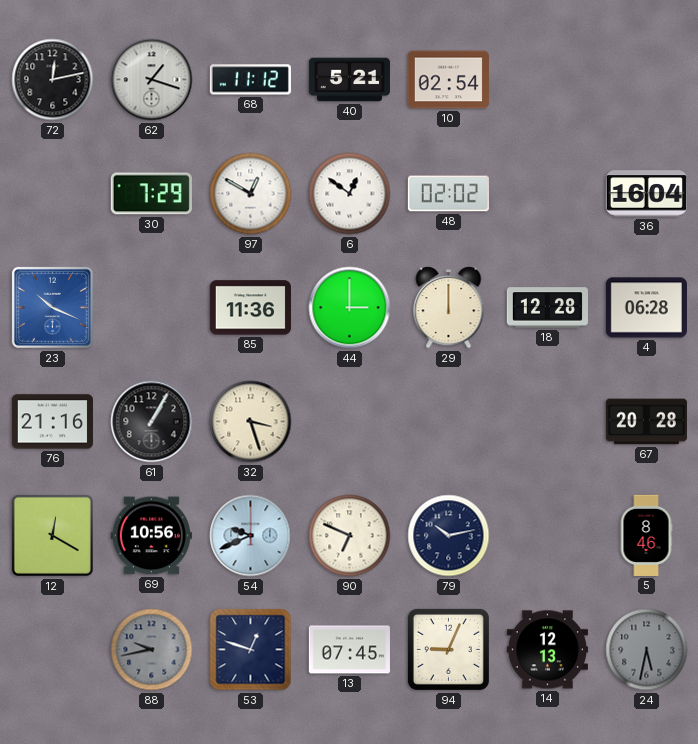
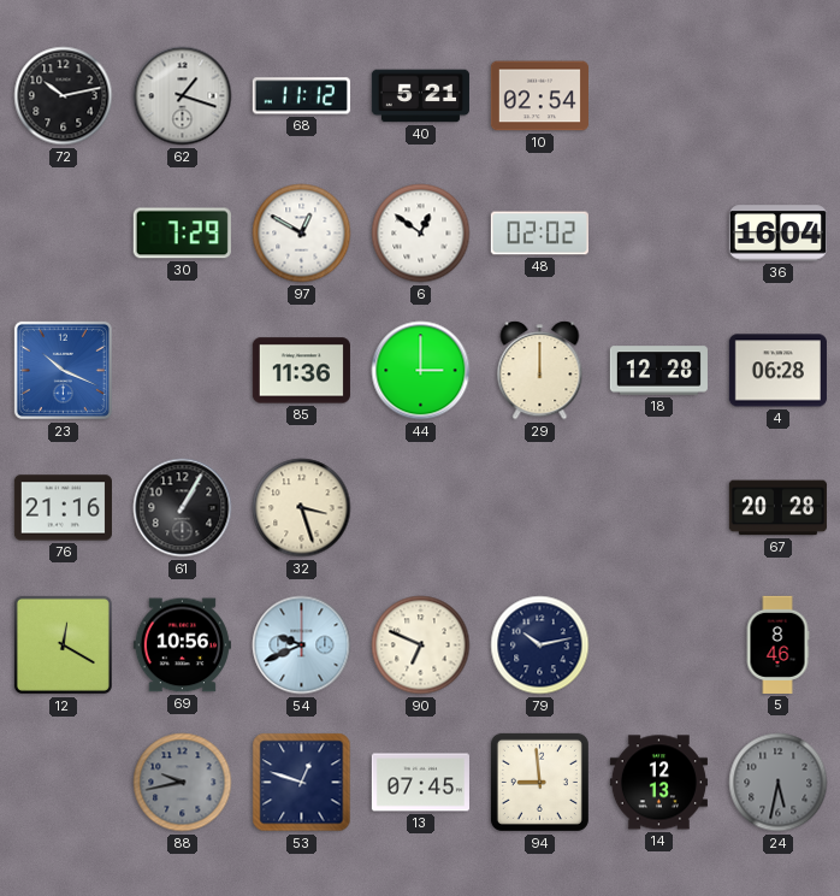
72: 12:13 -> 10:13 (64, 96)
94: 9:04 -> 8:59 (539, 782)
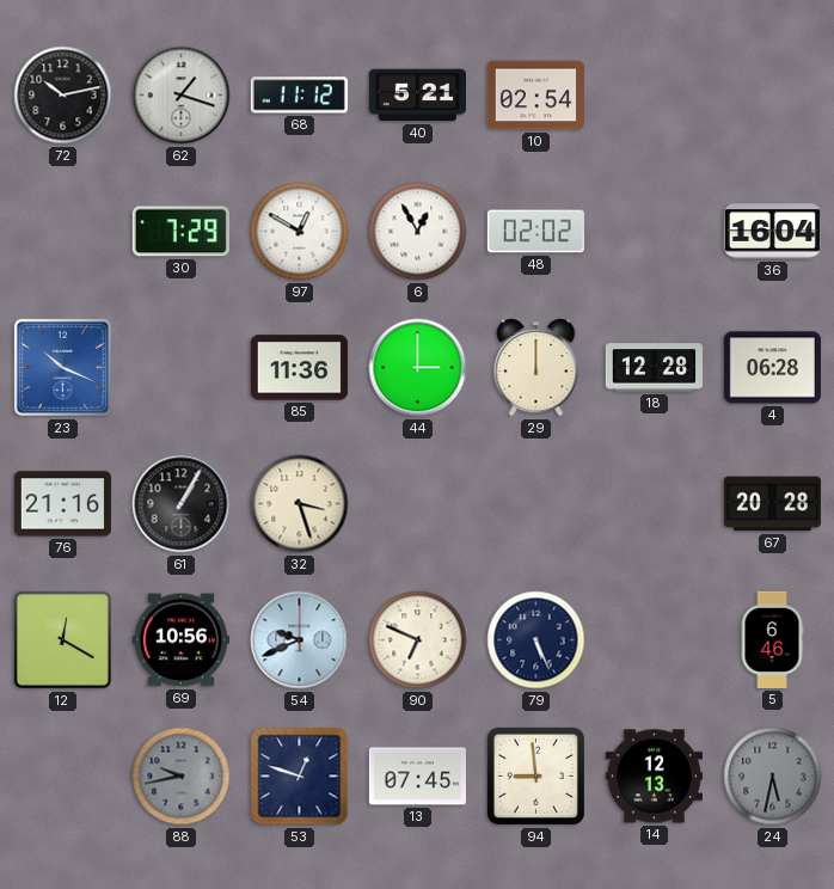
6: 12:51 -> 12:55 (418, 232)
79: 10:13 -> 5:26 (536, 640)
5: 8:46 -> 6:46 (772, 639)
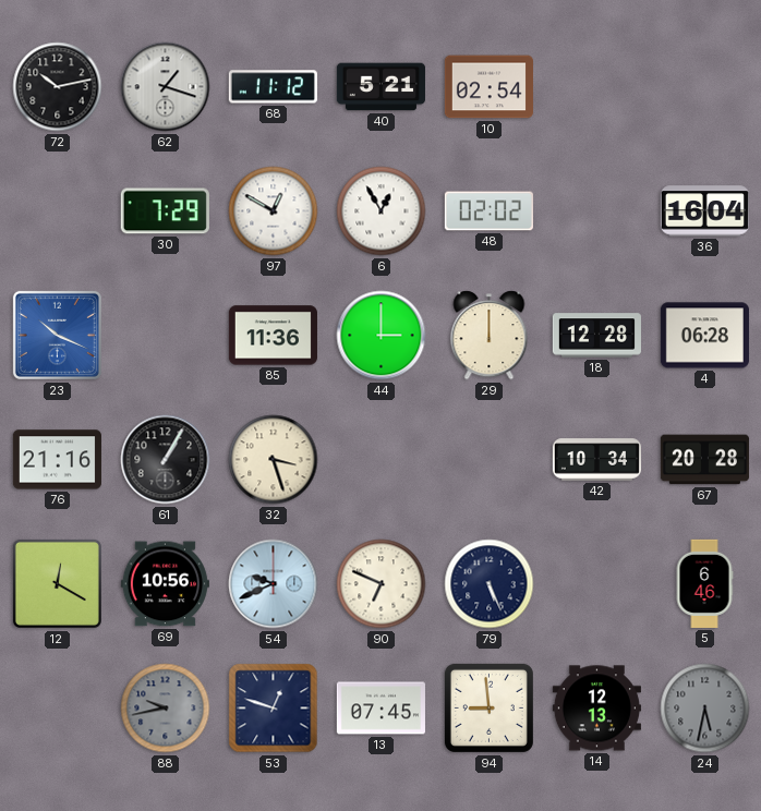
42: none -> 10:34 (596, 460)
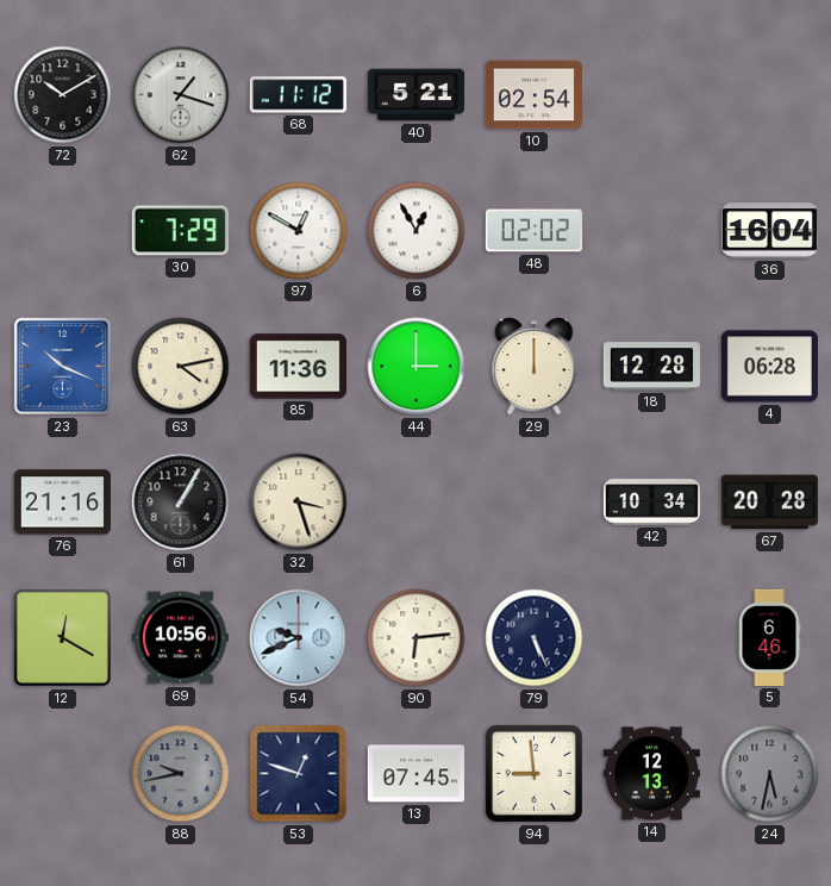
72: 10:13 -> 10:10 (63, 95)
63: none -> 4:13 (181, 367)
90: 6:49 -> 6:14 (417, 638)
